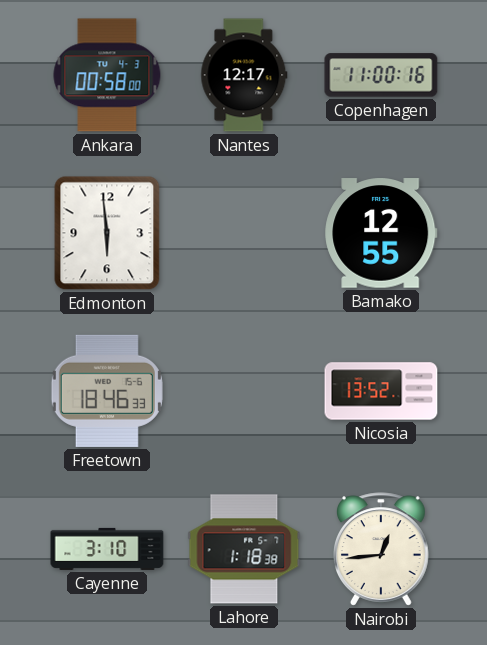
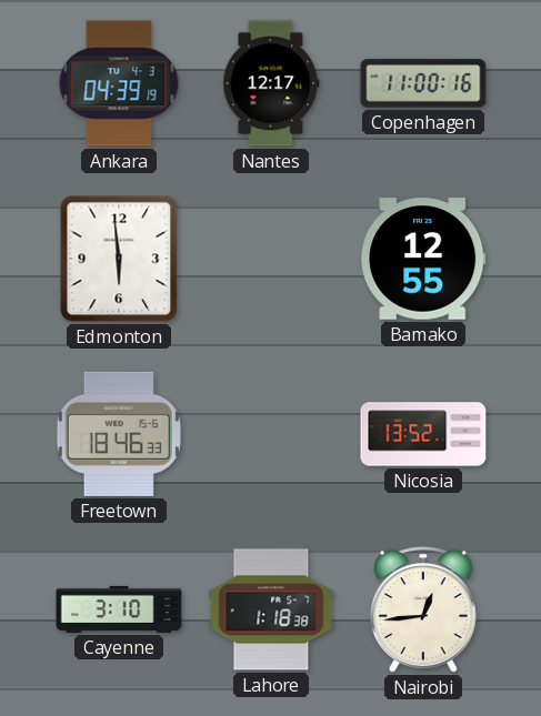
Ankara: 00:58 -> 04:39 (119, 83)
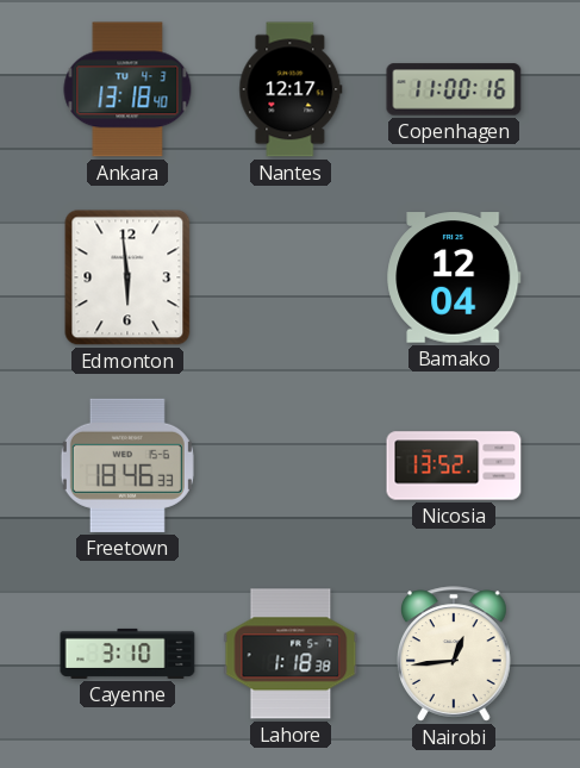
Ankara: 04:39 -> 13:18 (127, 89)
Bamako: 12:55 -> 12:04 (454, 277)
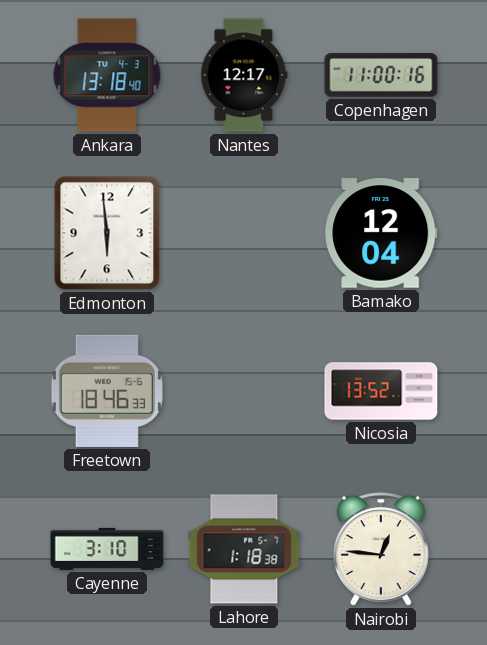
Nairobi: 12:44 -> 12:46 (382, 549)
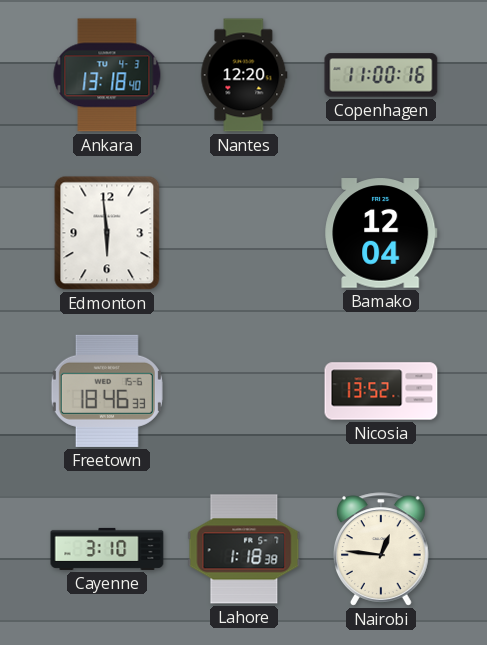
Nantes: 12:17 -> 12:20 (244, 75)
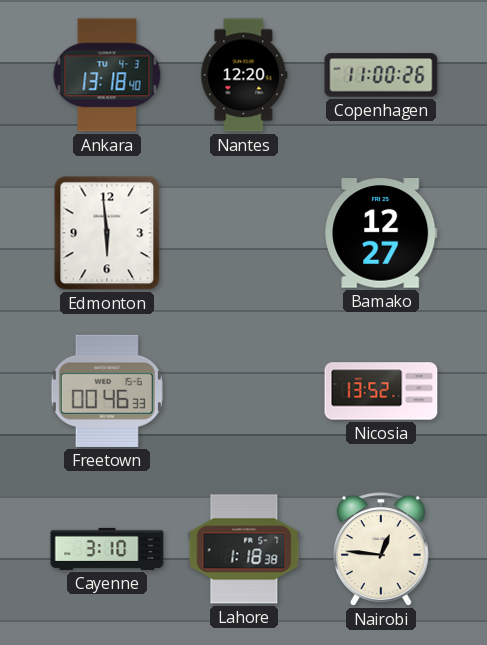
Copenhagen: 11:00:16 -> 11:00:26 (381, 75)
Bamako: 12:04 -> 12:27 (381, 233)
Freetown: 18:46 -> 00:46 (107, 391)
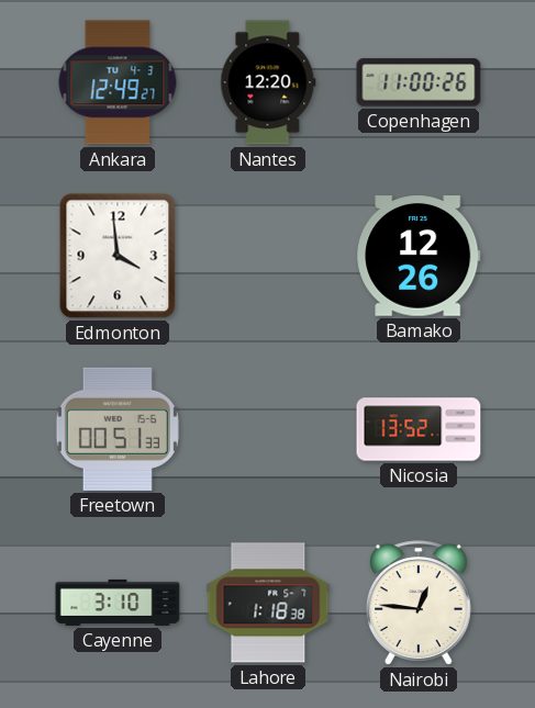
Ankara: 13:18 -> 12:49 (118, 82)
Edmonton: 5:59 -> 3:59 (118, 256)
Bamako: 12:27 -> 12:26 (419, 256)
Freetown: 00:46 -> 00:51 (118, 429)
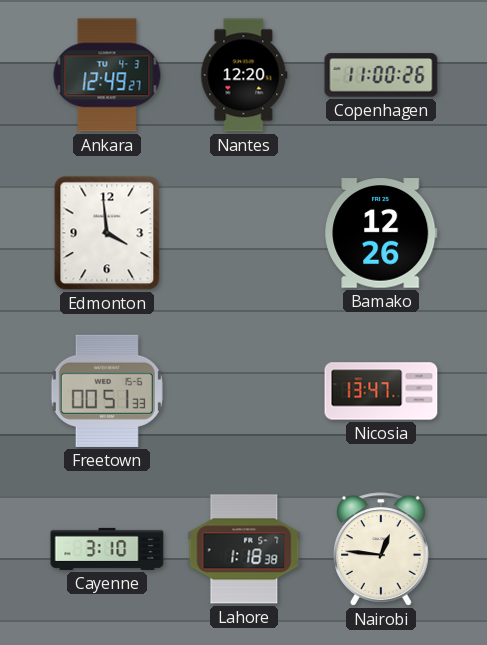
Nicosia: 13:52 -> 13:47 (381, 391)
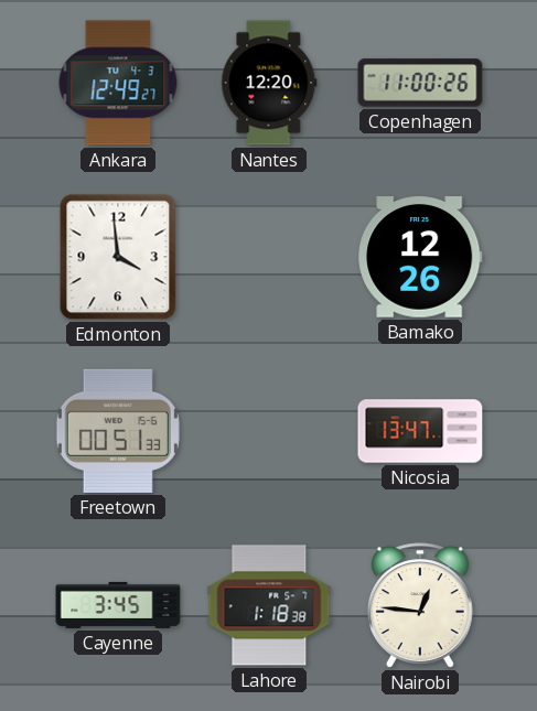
Cayenne: 3:10 -> 3:45 (118, 605)
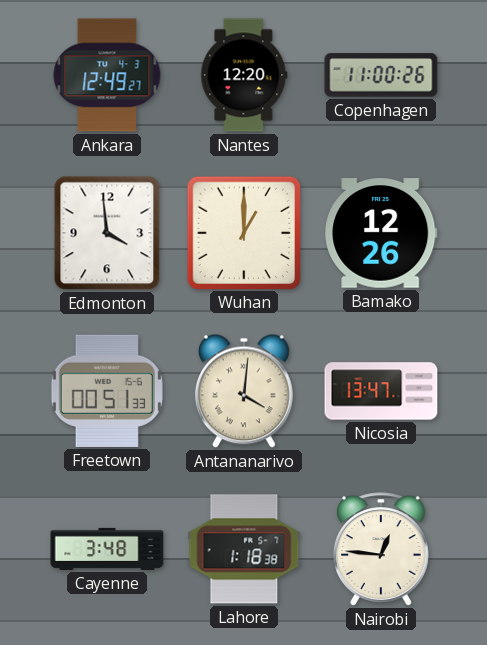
Wuhan: none -> 1:00 (243, 232)
Antananarivo: none -> 4:01 (244, 391)
Cayenne: 3:45 -> 3:48 (107, 549)
